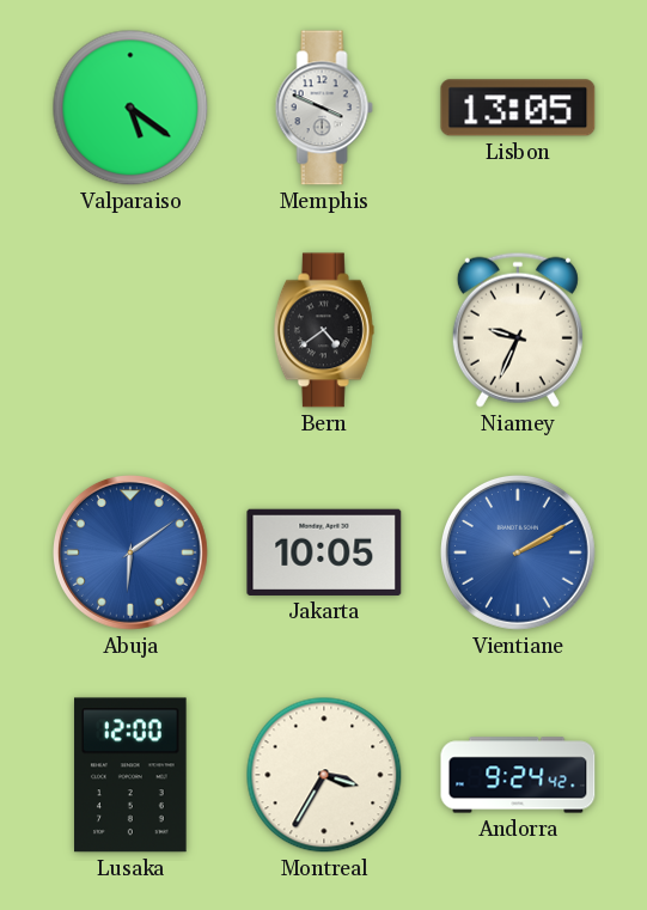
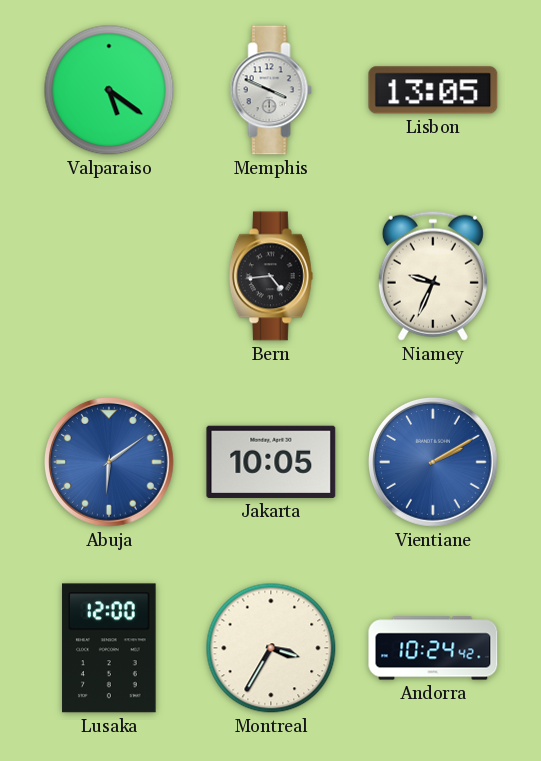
Bern: 4:39 -> 4:44 (271, 276)
Andorra: 9:24 -> 10:24 (433, 648)
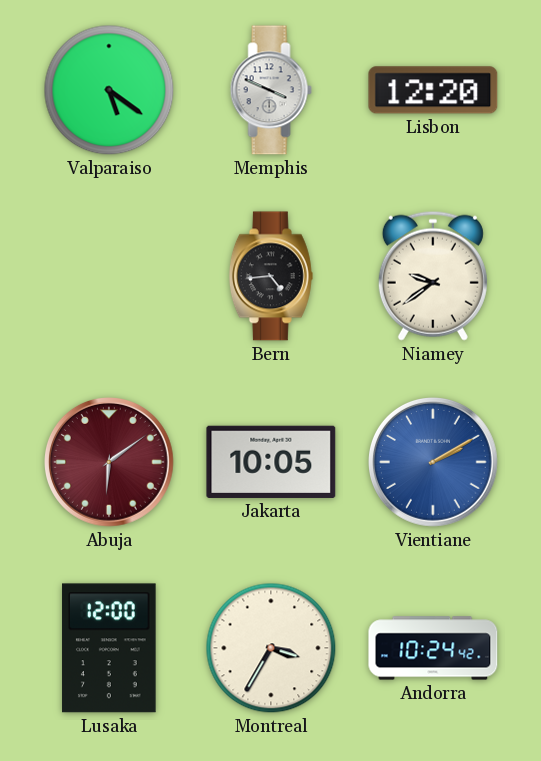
Lisbon: 13:05 -> 12:20 (433, 90)
Niamey: 9:34 -> 9:39 (433, 276)
Abuja dial: blue -> burgundy (110, 463)
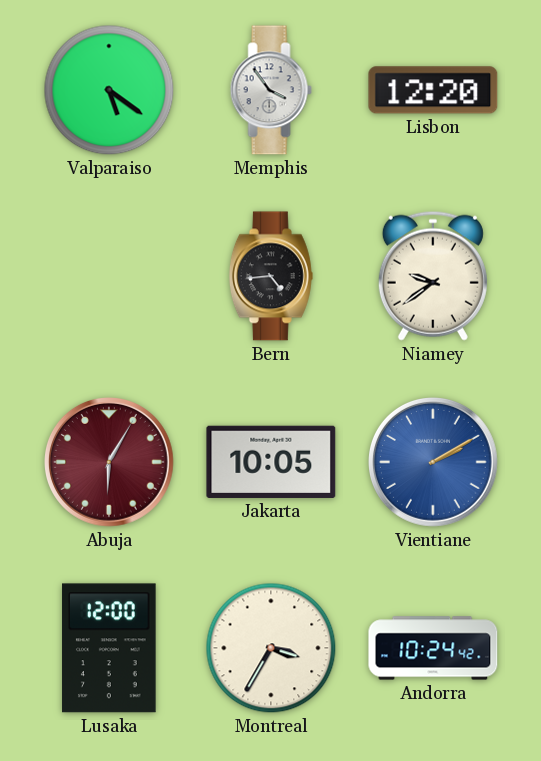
Memphis: 3:49 -> 3:54 (271, 90)
Abuja: 6:09 -> 6:05 (110, 463)
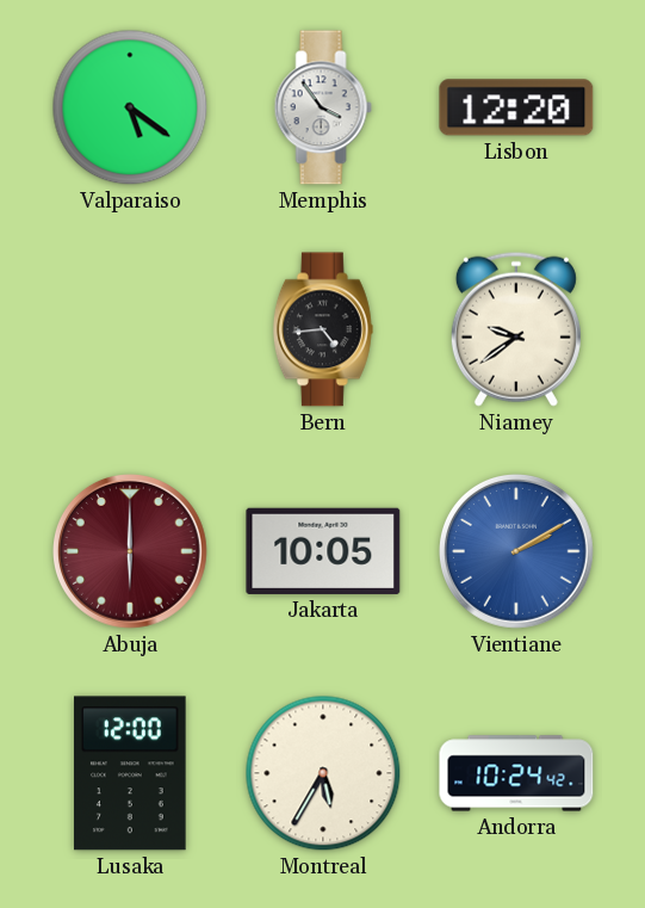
Abuja: 6:05 -> 6:00 (131, 552)
Montreal: 3:35 -> 5:35 (323, 773)
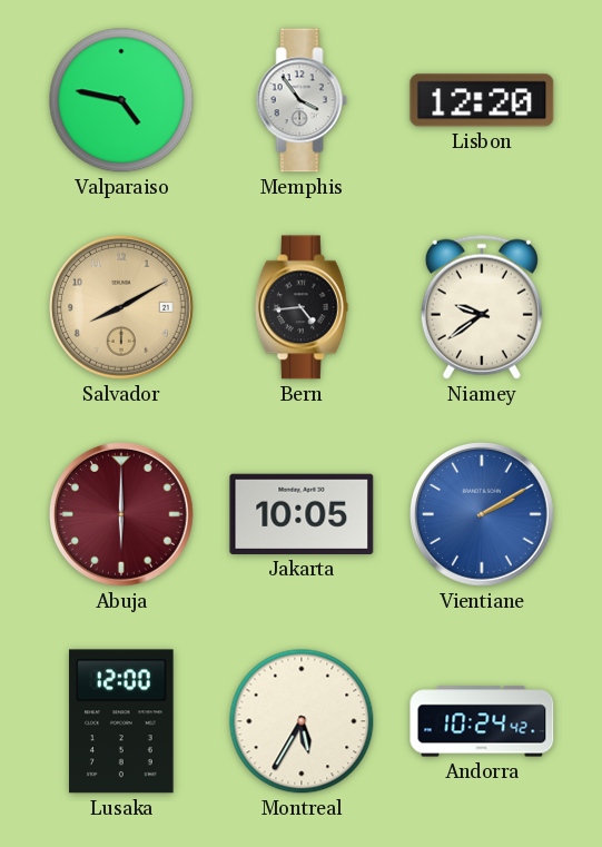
Valparaiso: 5:21 -> 4:47 (121, 100)
Salvador: none -> 8:10 (122, 308)
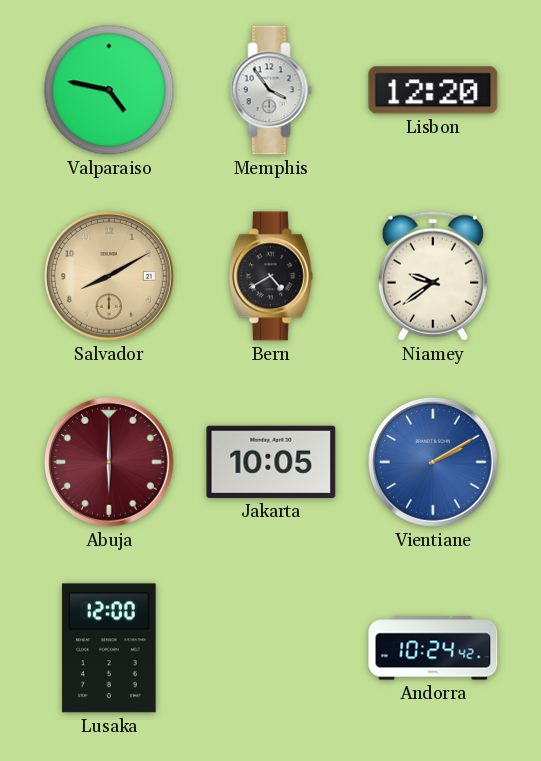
Bern: 4:44 -> 4:40 (271, 276)
Montreal: 5:35 -> none (302, 721)
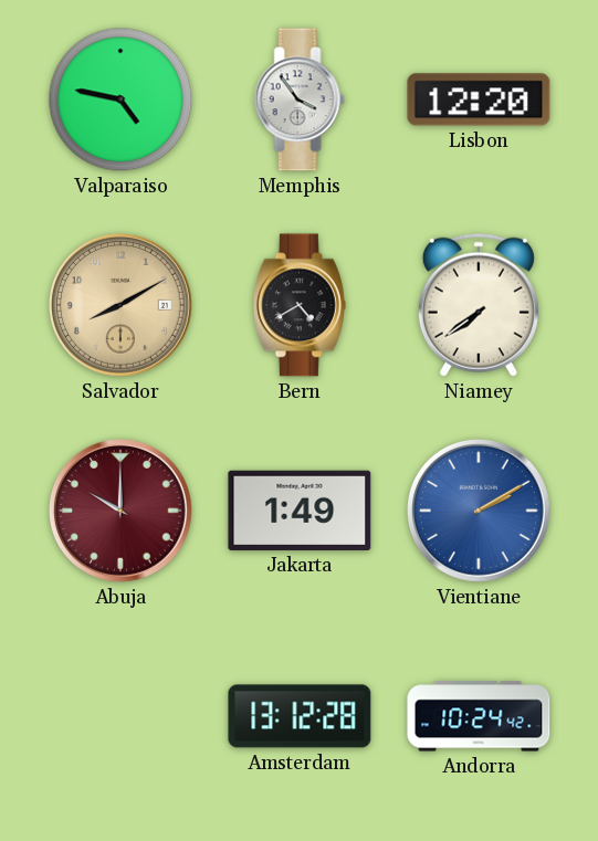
Niamey: 9:39 -> 7:39 (479, 305)
Abuja: 6:00 -> 10:00 (122, 512)
Jakarta: 10:05 -> 1:49 (300, 511)
Lusaka: 12:00 -> none (109, 648)
Amsterdam: none -> 13:12 (300, 716)
